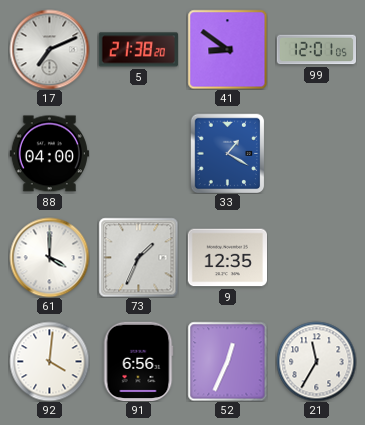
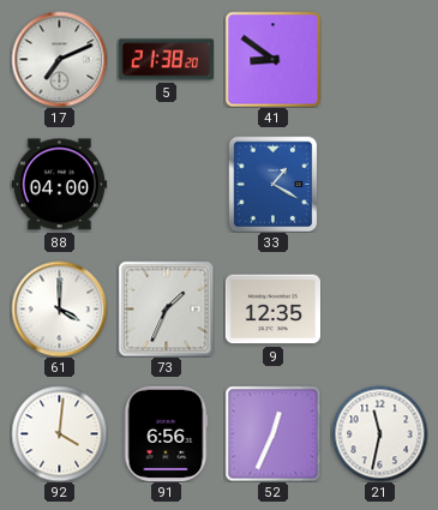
99: 12:01 -> none (316, 50)
21: 11:35 -> 11:32 (379, 433)
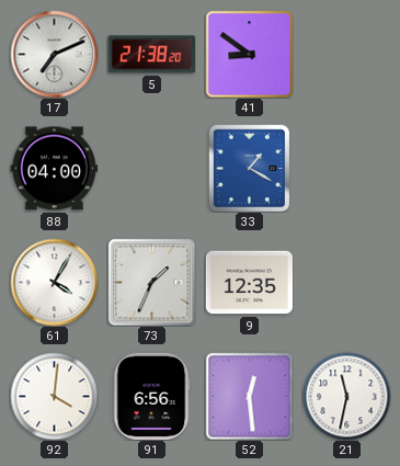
61: 4:00 -> 4:05 (54, 282)
52: 12:34 -> 12:29 (249, 396)
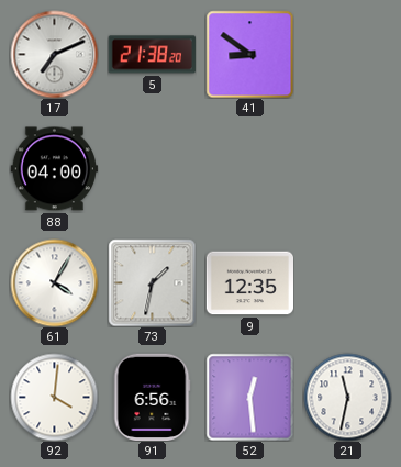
33: 1:20 -> none (250, 168)
73: 1:34 -> 1:32 (152, 282)
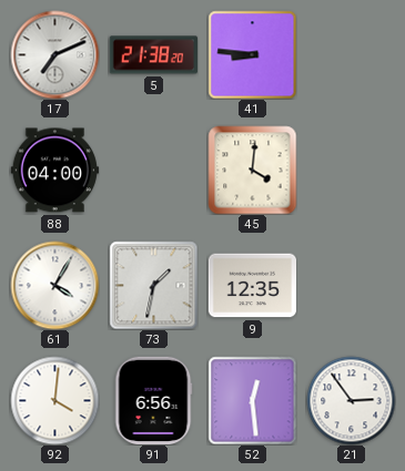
41: 8:51 -> 8:46 (252, 54)
45: none -> 4:01 (252, 170)
21: 11:32 -> 2:54 (351, 400)
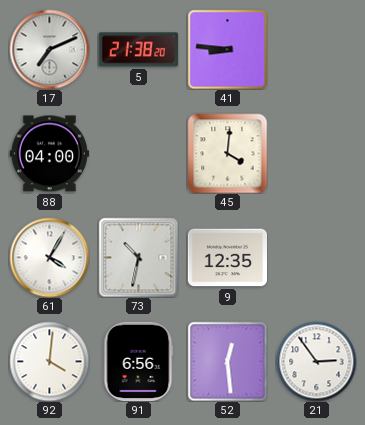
73: 1:32 -> 10:32 (138, 257)
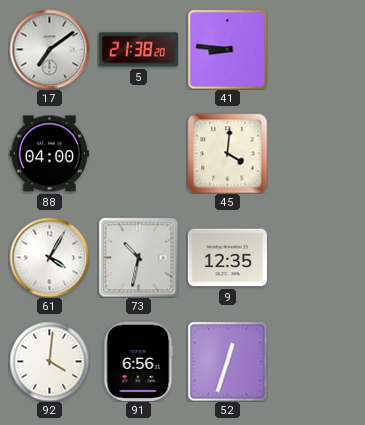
17: 7:11 -> 7:09 (49, 49)
52: 12:29 -> 12:33 (227, 361)
21: 2:54 -> none (316, 361)
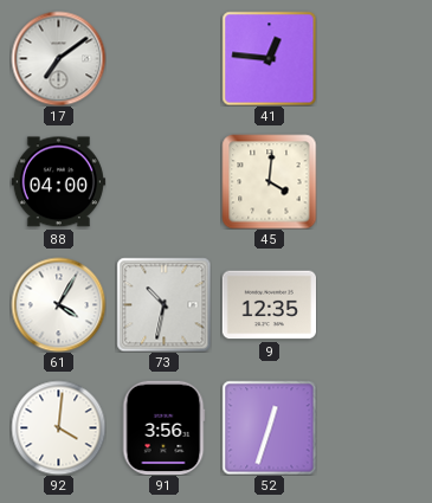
5: 21:38 -> none (138, 50)
41: 8:46 -> 12:46 (269, 58)
91: 6:56 -> 3:56 (163, 427)
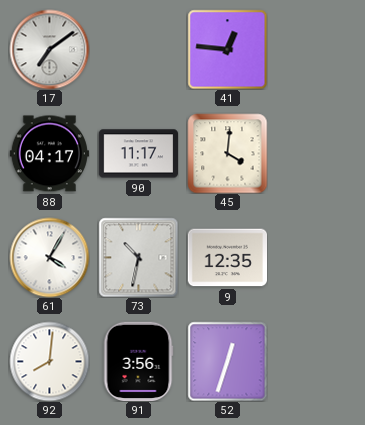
88: 04:00 -> 04:17 (49, 154)
90: none -> 11:17 (138, 154)
92: 4:01 -> 8:01 (49, 361)
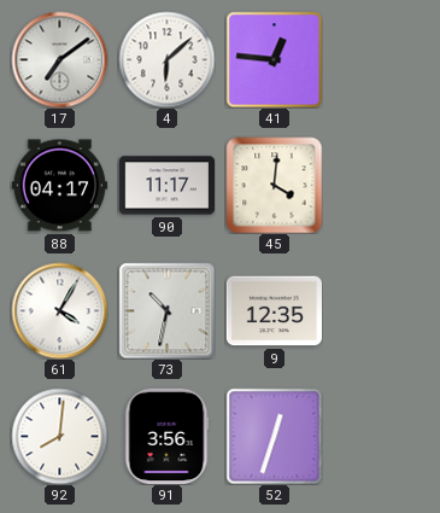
4: none -> 6:08 (166, 59)
